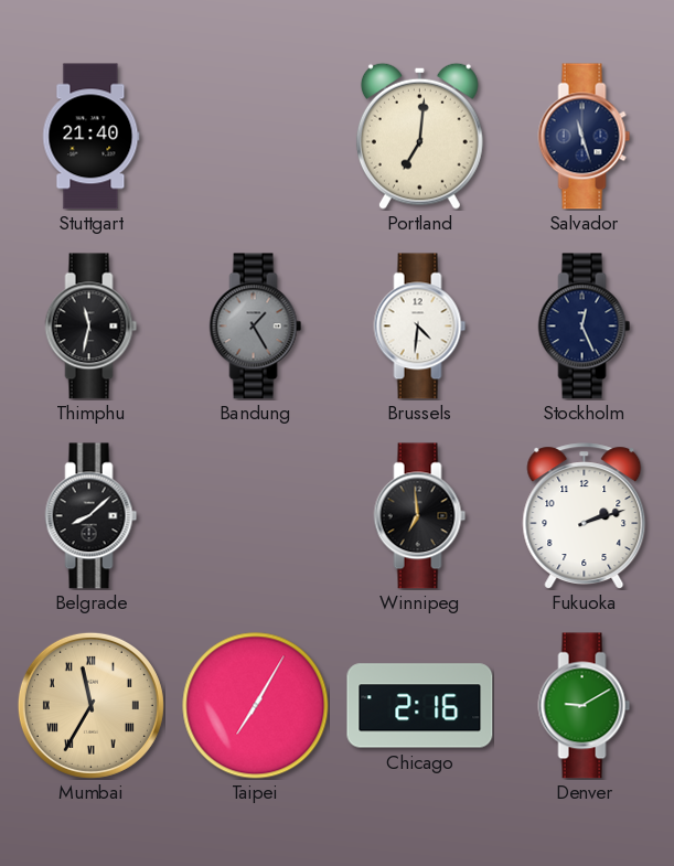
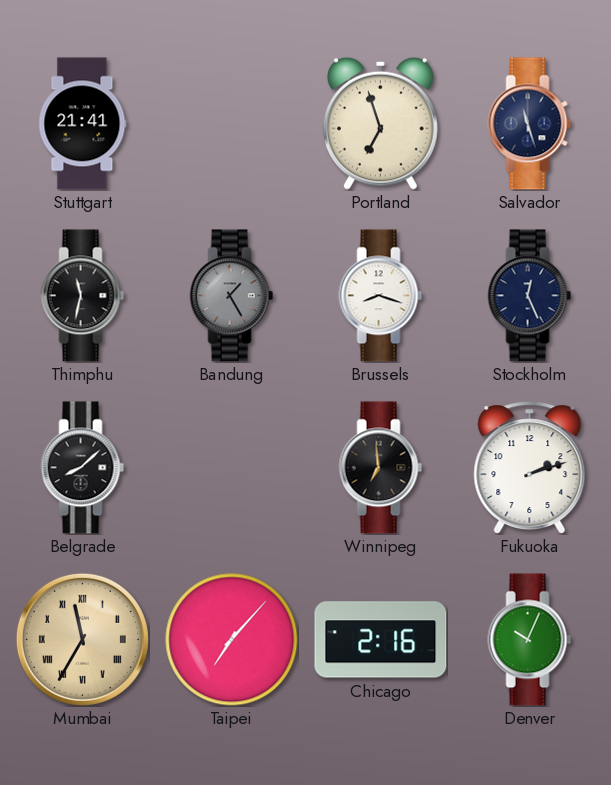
Stuttgart: 21:40 -> 21:41 (83, 124)
Portland: 7:01 -> 6:57 (380, 123)
Brussels: 4:31 -> 8:18 (381, 296)
Taipei: 7:05 -> 7:07 (232, 640)
Denver: 9:10 -> 10:04 (530, 640)
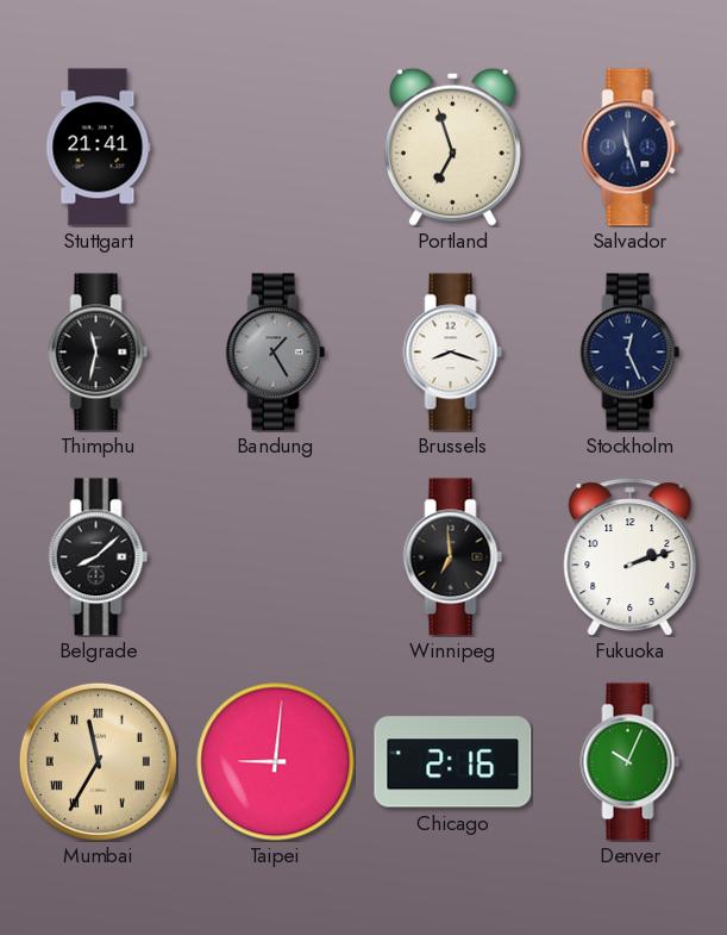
Taipei: 7:07 -> 9:01 (276, 762)
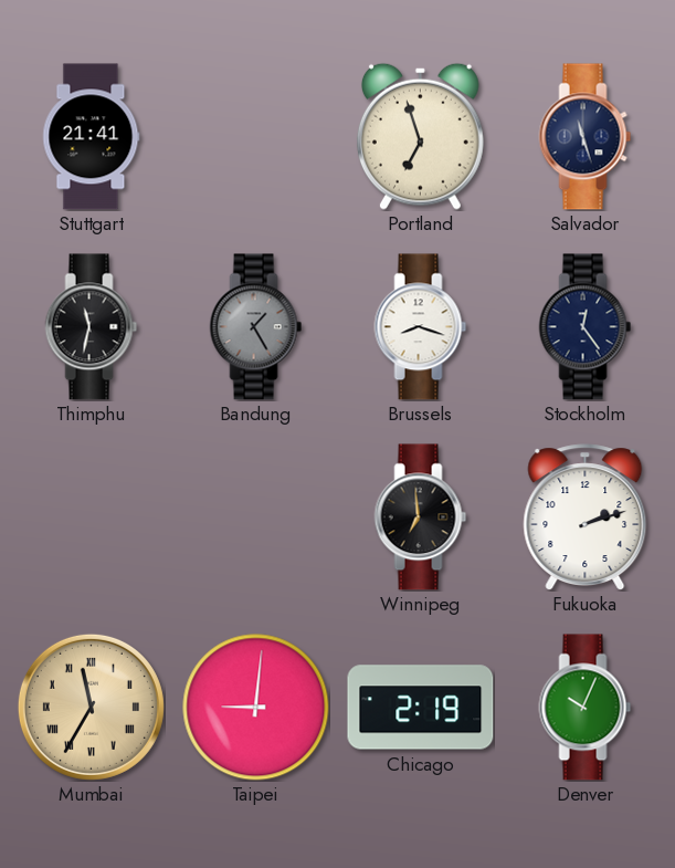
Stockholm: 12:26 -> 12:24 (586, 327)
Belgrade: 8:08 -> none (99, 557)
Chicago: 2:16 -> 2:19 (421, 708)
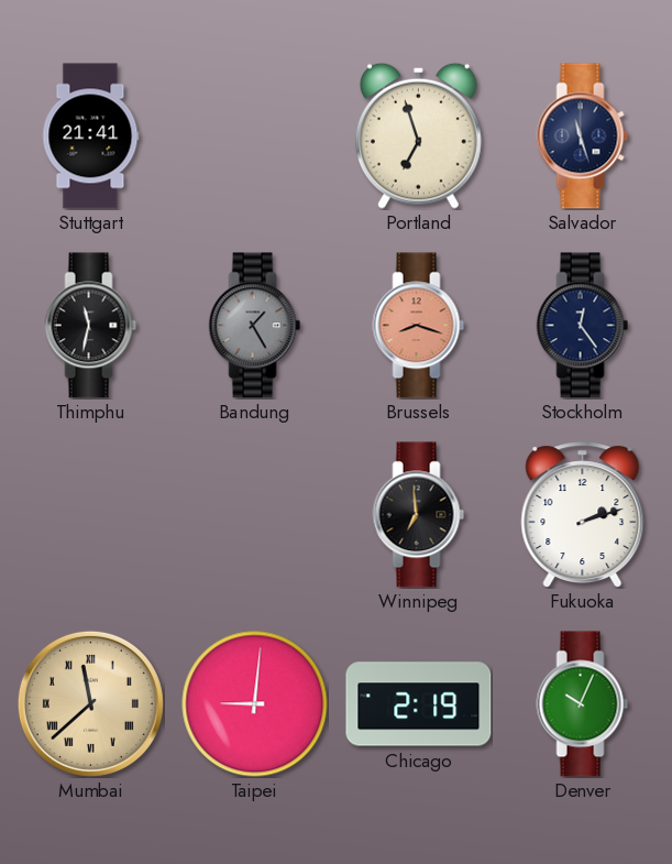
Brussels dial: white -> salmon (419, 326)
Mumbai: 11:35 -> 11:38 (90, 703)
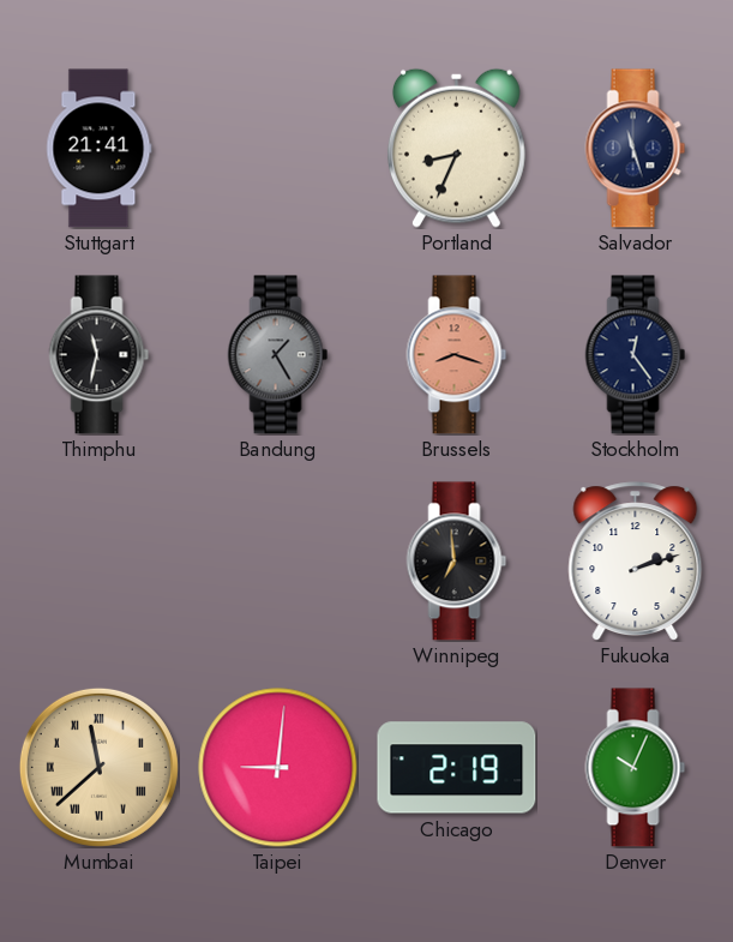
Portland: 6:57 -> 8:34 (456, 148)
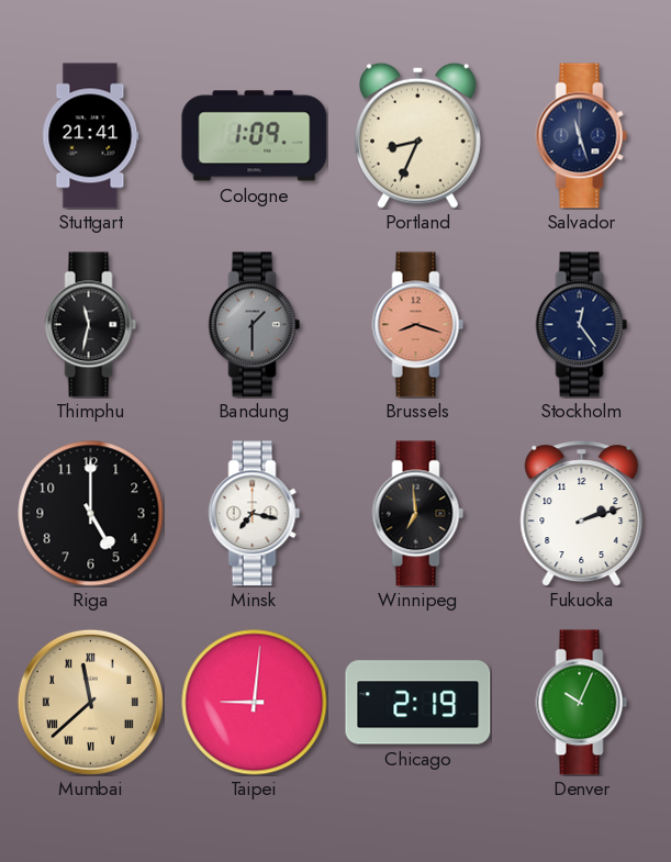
Cologne: none -> 1:09 (255, 136)
Bandung: 1:25 -> 1:30 (255, 325)
Riga: none -> 5:00 (91, 514)
Minsk: none -> 7:17 (255, 514)
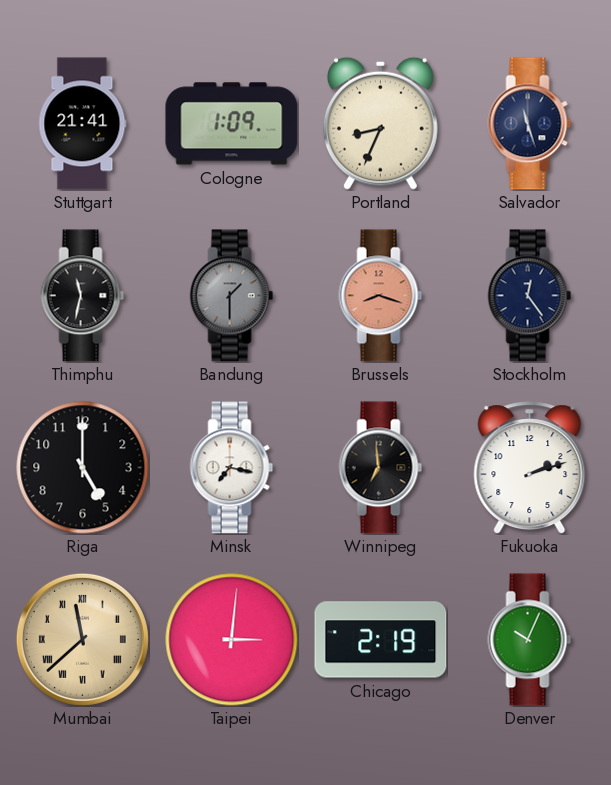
Taipei: 9:01 -> 3:01 (232, 640)
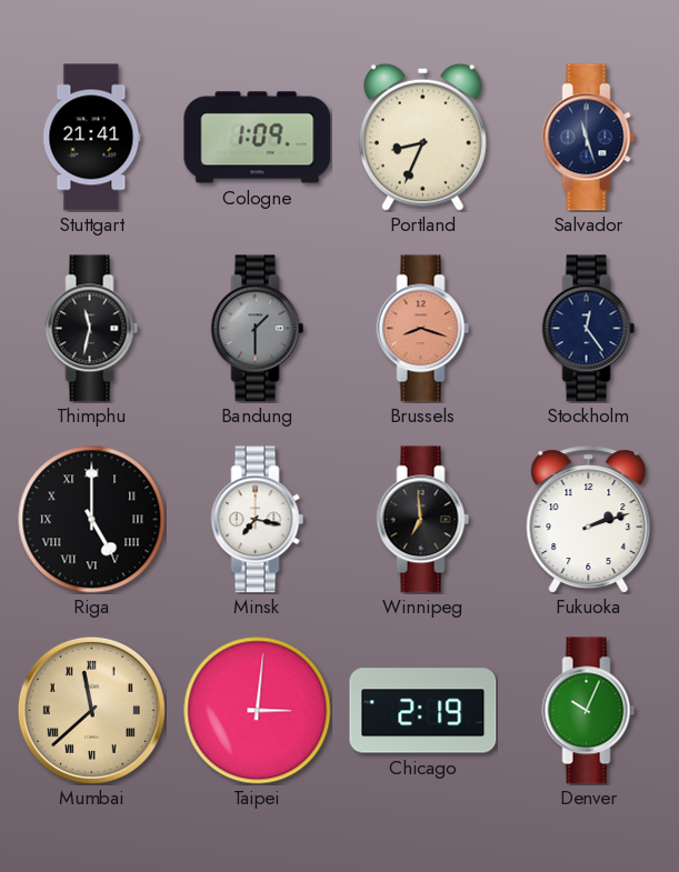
Riga numerals: Arabic -> Roman (92, 520)
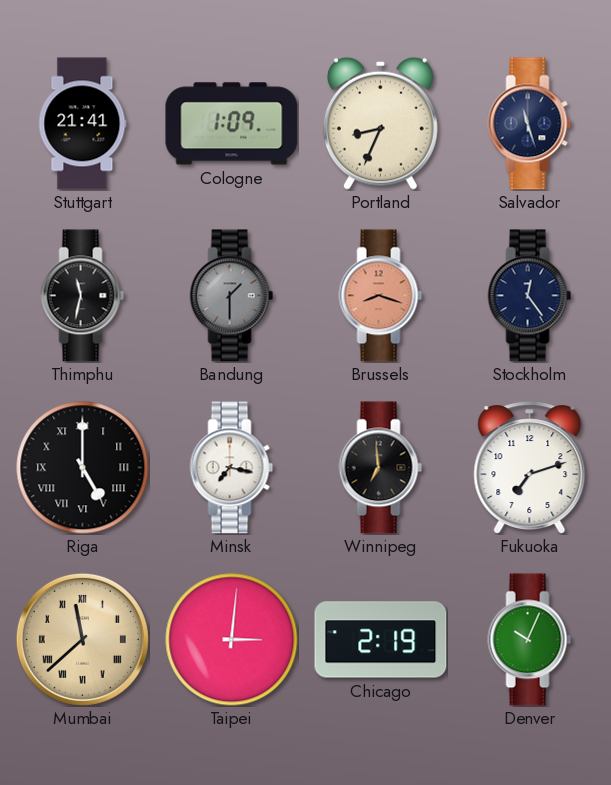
Fukuoka: 2:12 -> 7:12 (530, 467)
